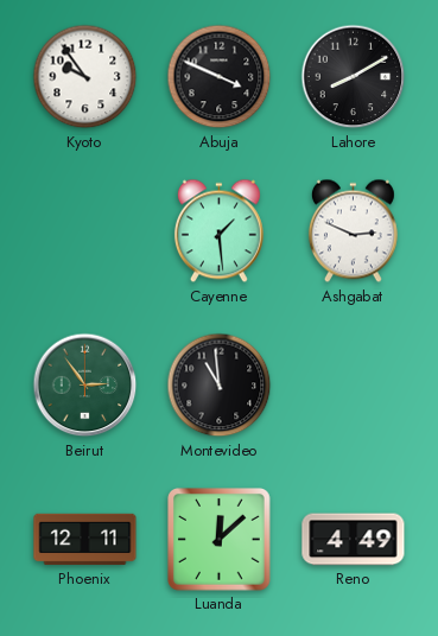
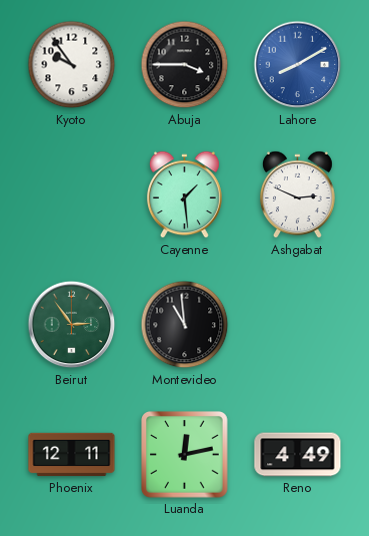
Abuja: 3:49 -> 3:45 (185, 65)
Lahore dial: black -> blue (298, 65)
Luanda: 12:08 -> 12:13 (185, 455)
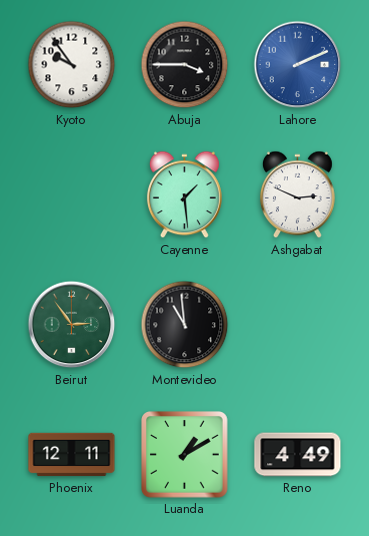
Lahore: 8:10 -> 2:11 (298, 65)
Luanda: 12:13 -> 1:10 (185, 455)
